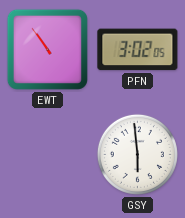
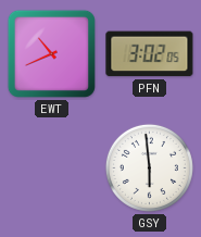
EWT: 10:54 -> 10:41 (51, 53)
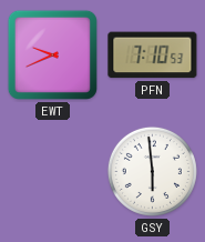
EWT: 10:41 -> 9:41 (52, 54)
PFN: 3:02 -> 7:10 (153, 56)
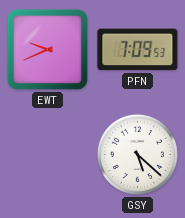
PFN: 7:10 -> 7:09 (138, 50)
GSY: 5:59 -> 5:22 (137, 154)
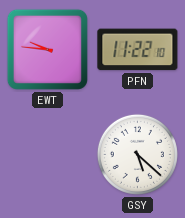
EWT: 9:41 -> 9:46 (47, 49)
PFN: 7:09 -> 11:22 (138, 50)
